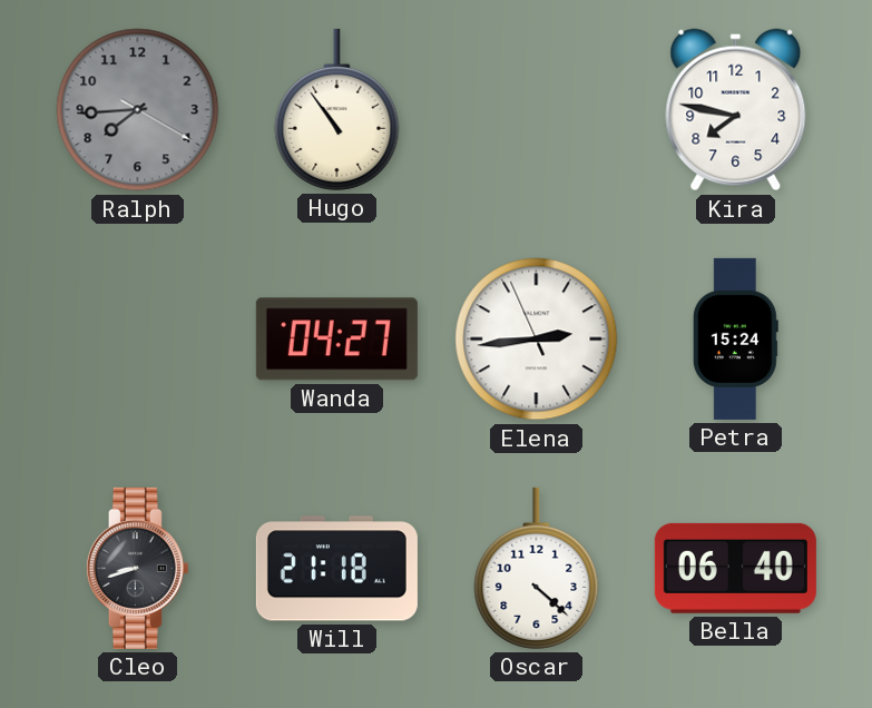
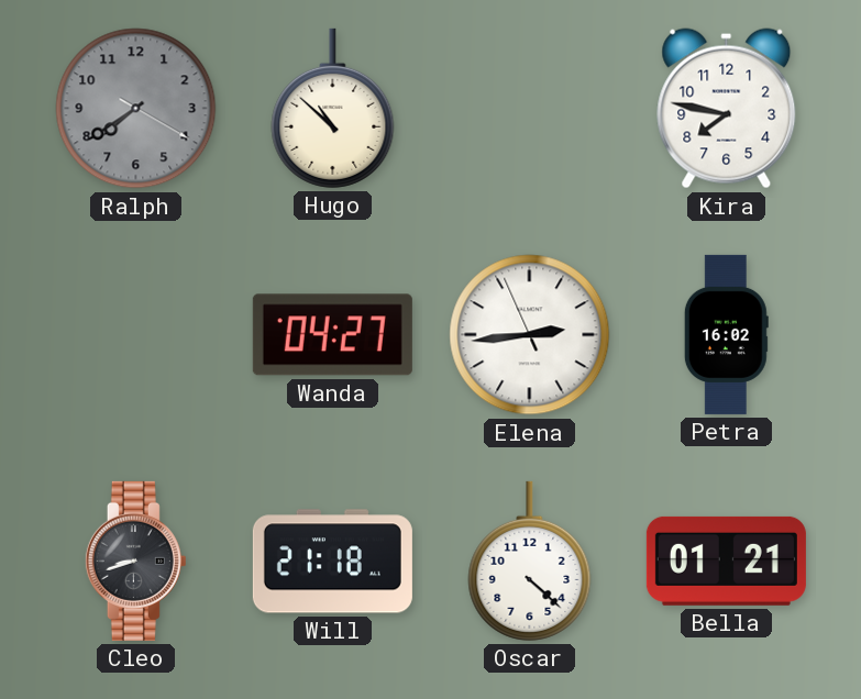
Ralph: 7:44 -> 7:39 (136, 109)
Hugo: 10:54 -> 10:52 (333, 108)
Petra: 15:24 -> 16:02 (726, 334)
Bella: 06:40 -> 01:21 (726, 561)
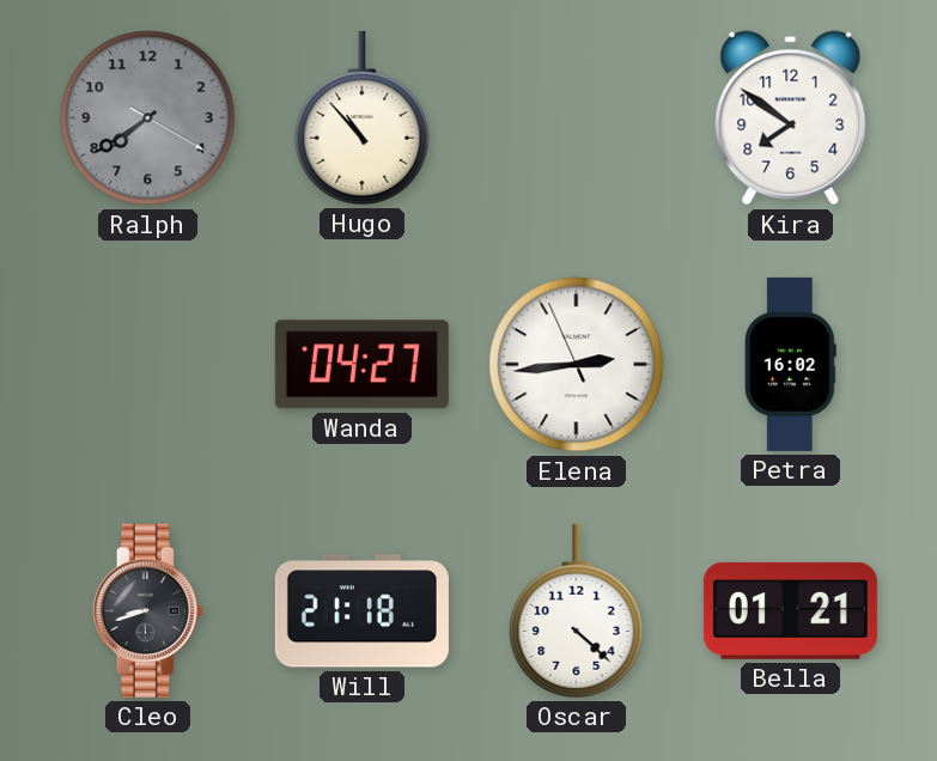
Hugo: 10:52 -> 10:53 (363, 117)
Kira: 7:47 -> 7:51 (791, 118)
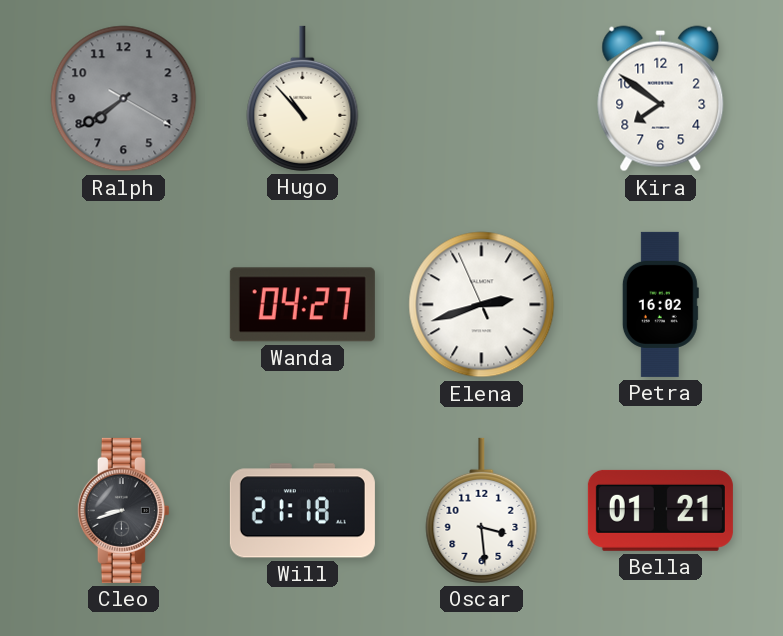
Elena: 2:43 -> 2:41 (482, 305)
Oscar: 4:22 -> 3:29 (482, 510)
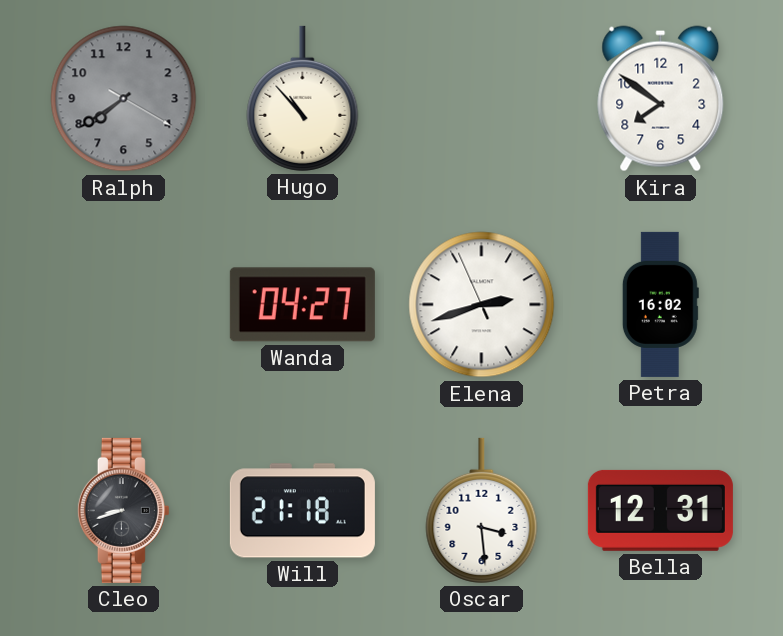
Bella: 01:21 -> 12:31 (660, 510)
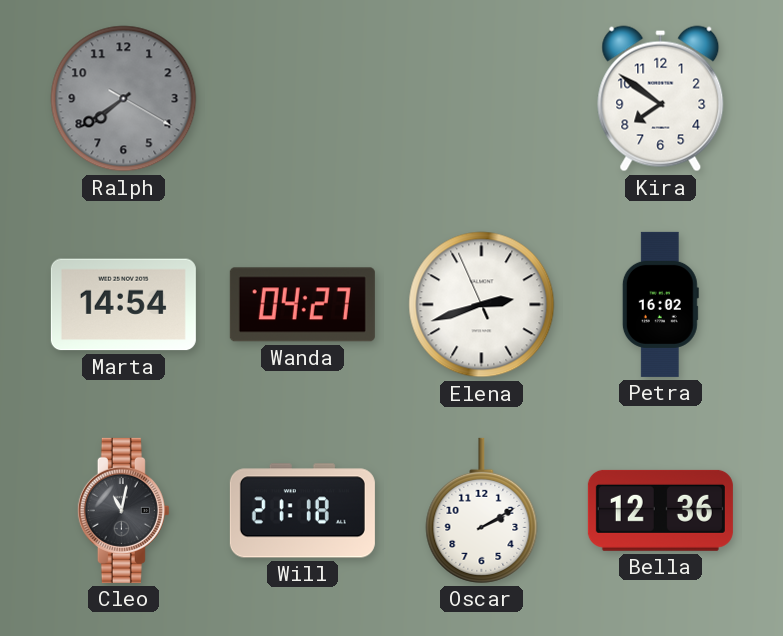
Hugo: 10:53 -> none (303, 98)
Marta: none -> 14:54 (123, 305)
Cleo: 8:42 -> 11:02 (123, 510)
Oscar: 3:29 -> 2:10 (482, 510)
Bella: 12:31 -> 12:36 (660, 510)
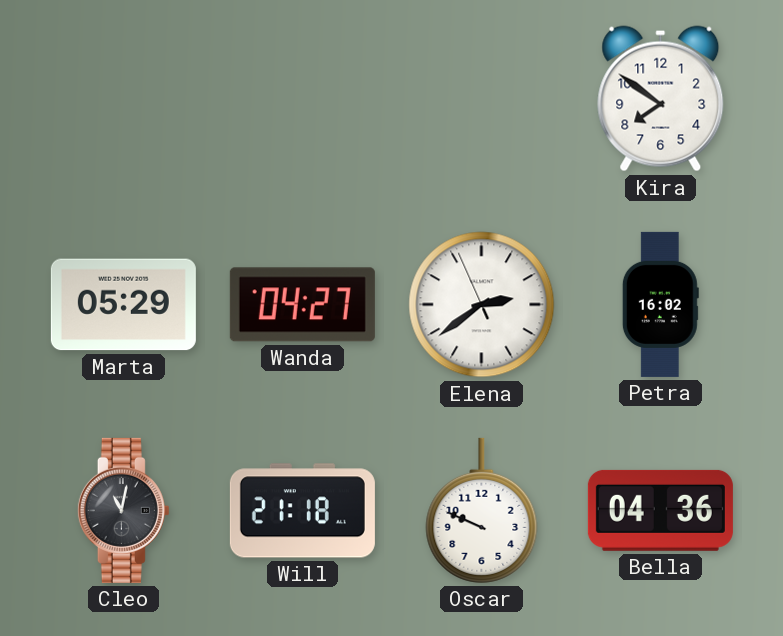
Ralph: 7:39 -> none (124, 99)
Marta: 14:54 -> 05:29 (123, 305)
Elena: 2:41 -> 2:38 (482, 305)
Oscar: 2:10 -> 9:49 (482, 510)
Bella: 12:36 -> 04:36 (660, 510)
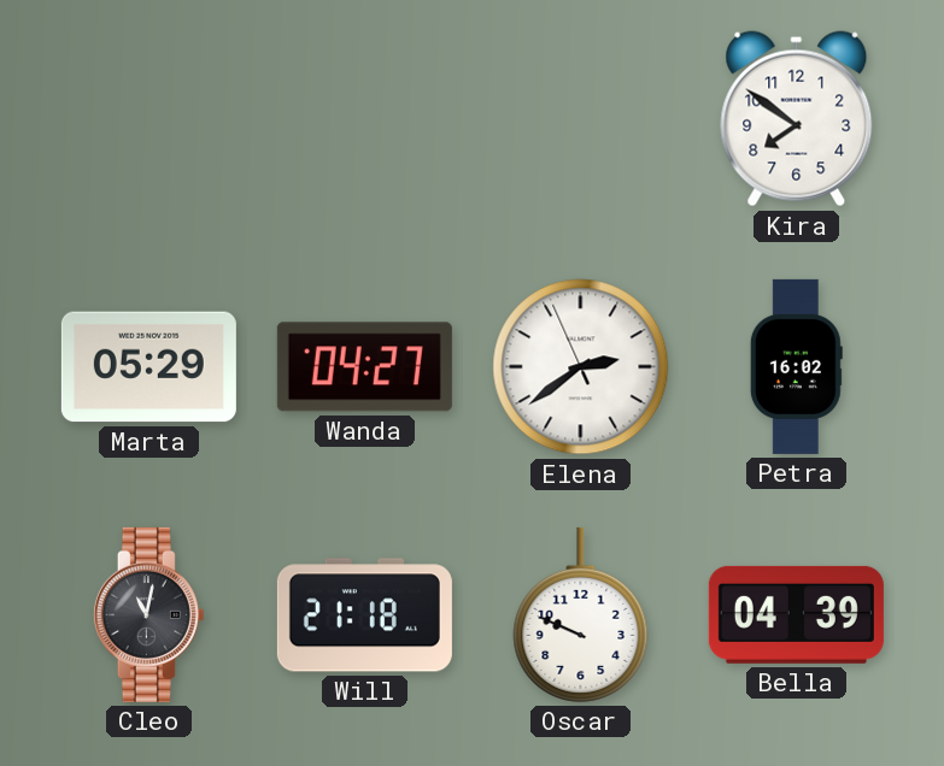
Bella: 04:36 -> 04:39 (796, 614)
